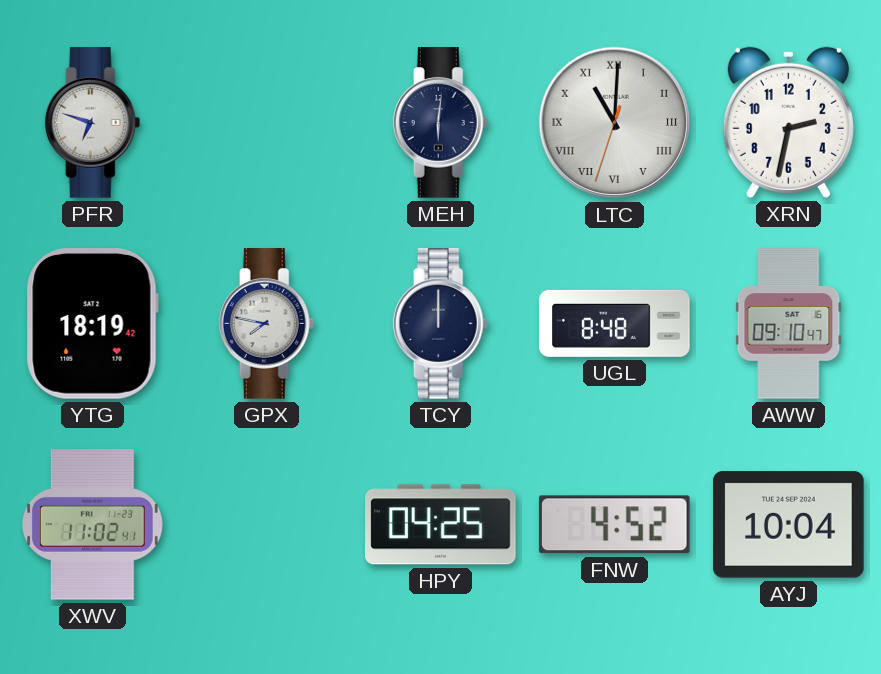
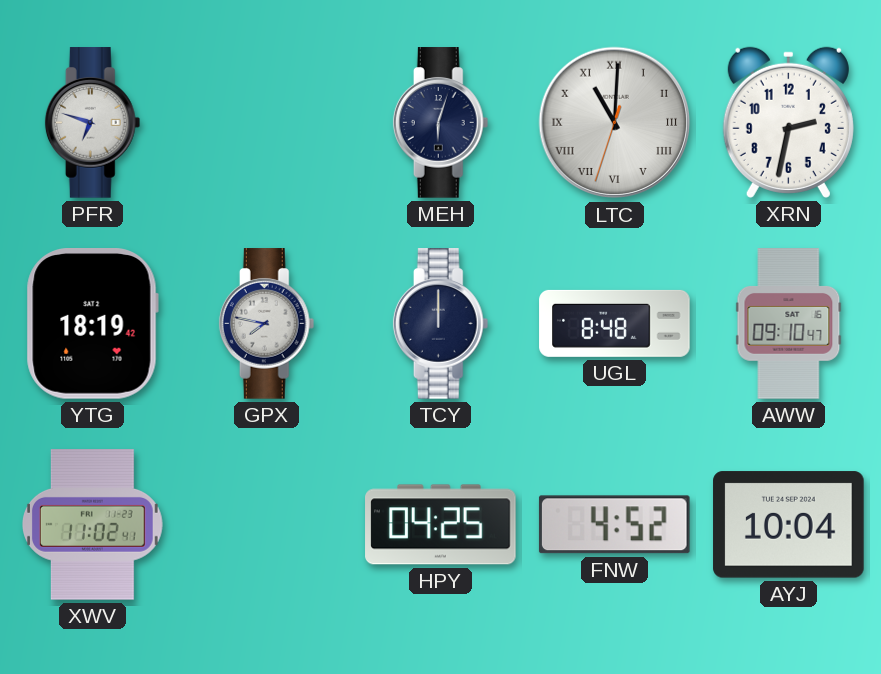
MEH: 6:01 -> 6:03 (441, 123)
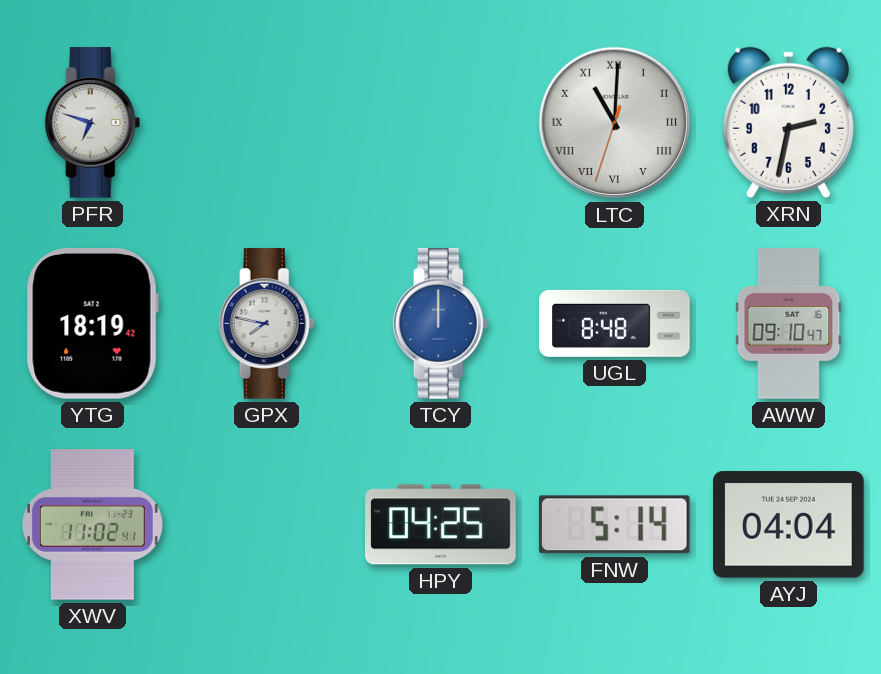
MEH: 6:03 -> none (441, 123)
TCY dial: navy -> blue (441, 324)
FNW: 4:52 -> 5:14 (614, 525)
AYJ: 10:04 -> 04:04 (789, 525)
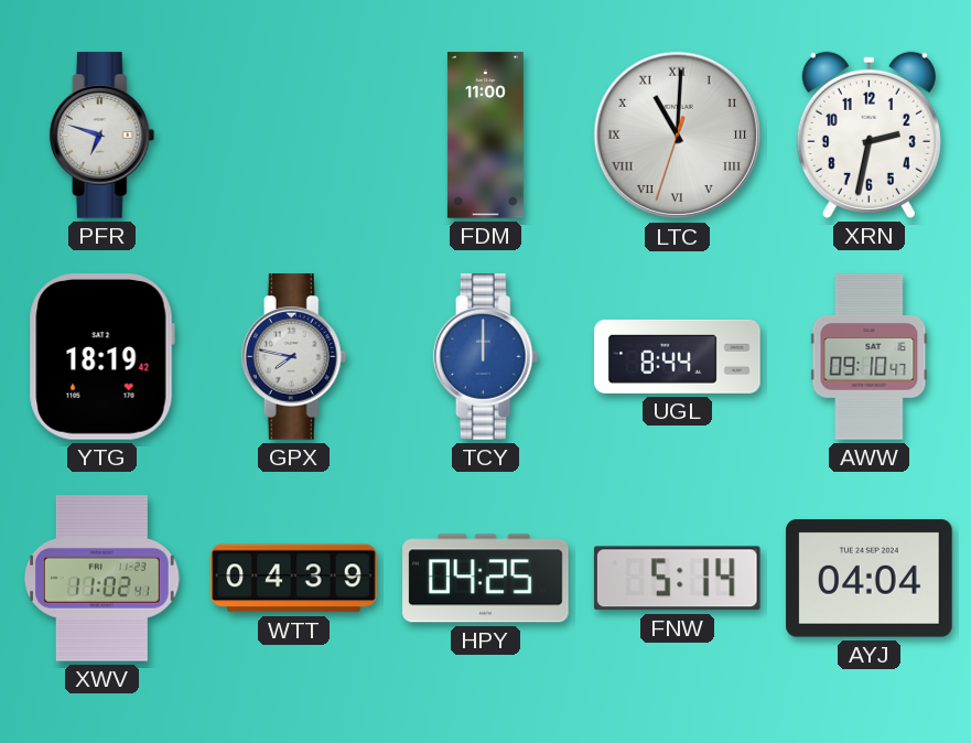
FDM: none -> 11:00 (485, 136)
UGL: 8:48 -> 8:44 (678, 356)
WTT: none -> 04:39 (294, 579)
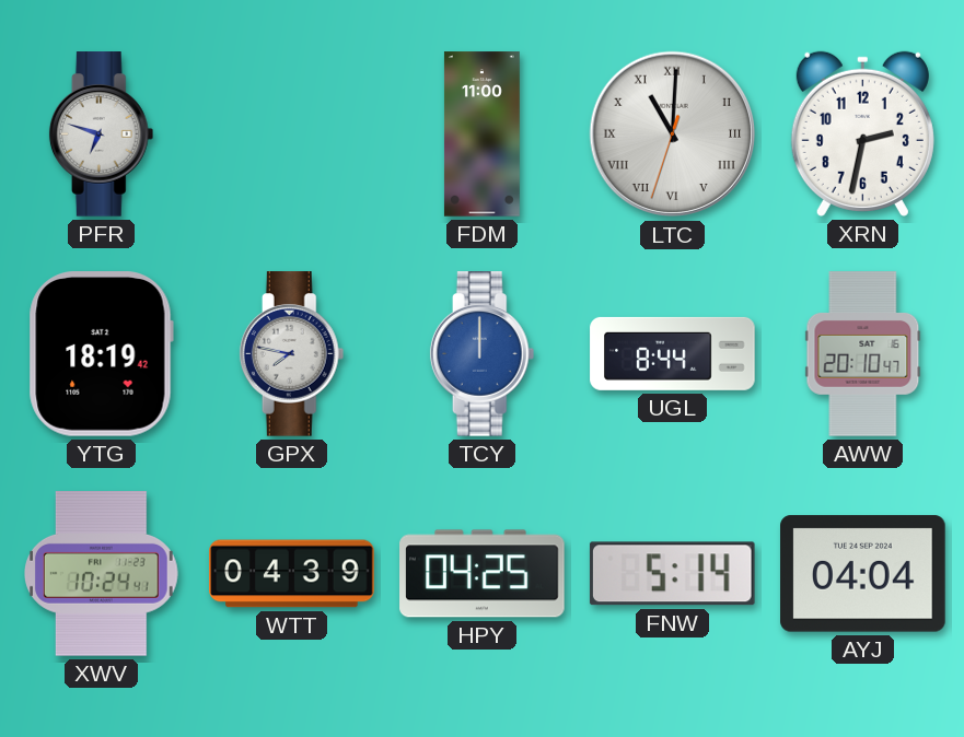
AWW: 09:10 -> 20:10 (863, 354)
XWV: 11:02 -> 10:24 (102, 574)
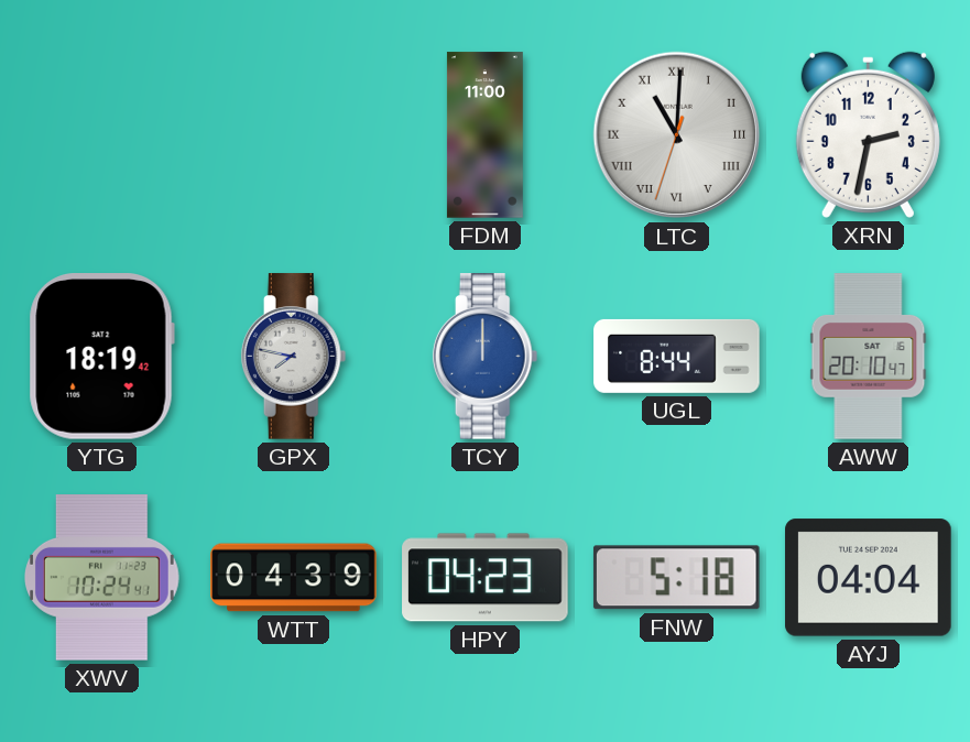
PFR: 6:48 -> none (102, 134)
HPY: 04:25 -> 04:23 (486, 578)
FNW: 5:14 -> 5:18 (676, 578)
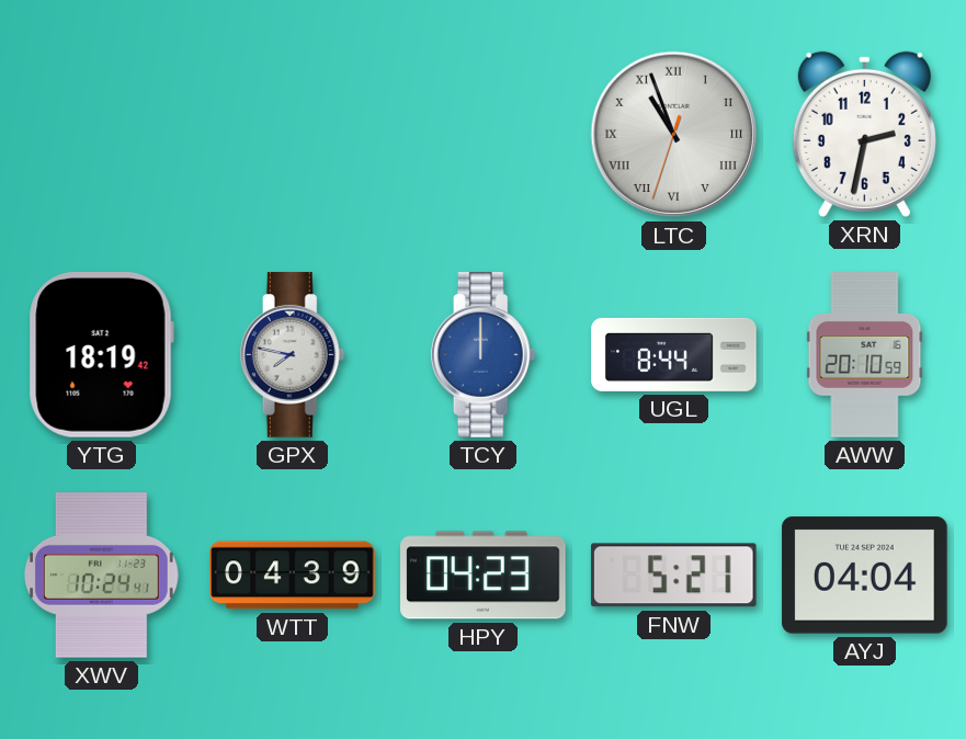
FDM: 11:00 -> none (484, 135)
LTC: 11:00 -> 10:56 (674, 135)
AWW: 20:10:47 -> 20:10:59 (865, 355)
FNW: 5:18 -> 5:21 (673, 576)
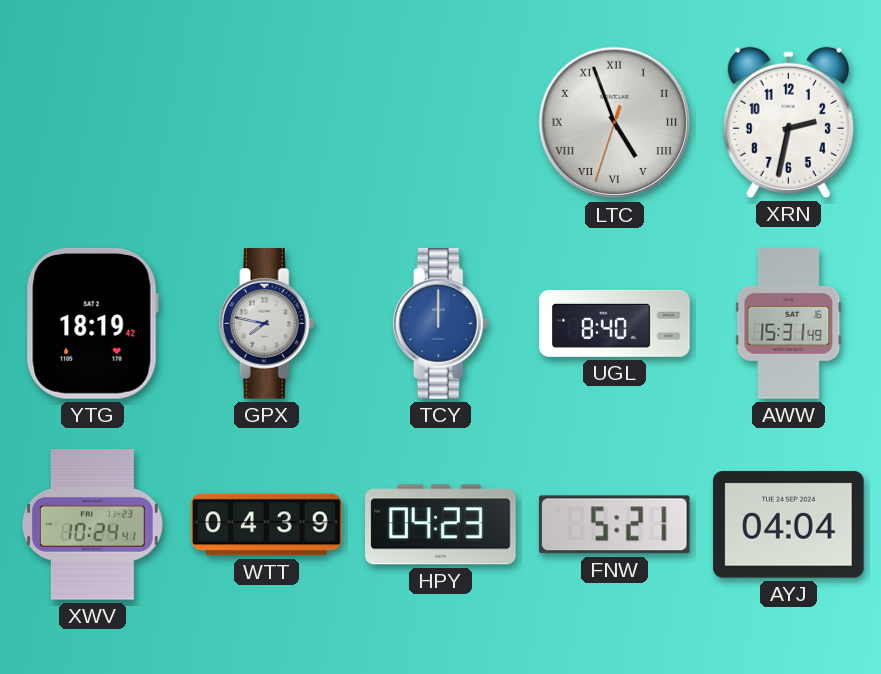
LTC: 10:56 -> 4:56 (615, 123)
UGL: 8:44 -> 8:40 (615, 323)
AWW: 20:10 -> 15:31 (789, 324)
